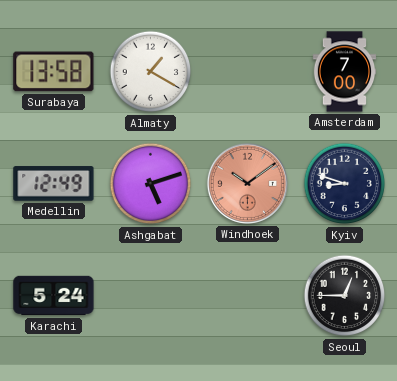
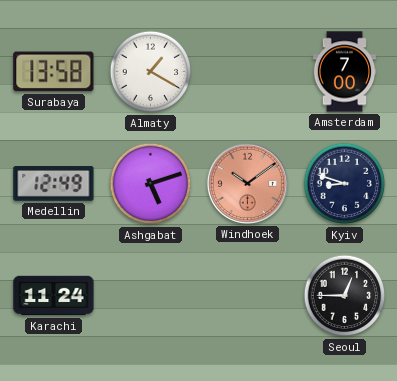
Karachi: 5:24 -> 11:24 (54, 296)
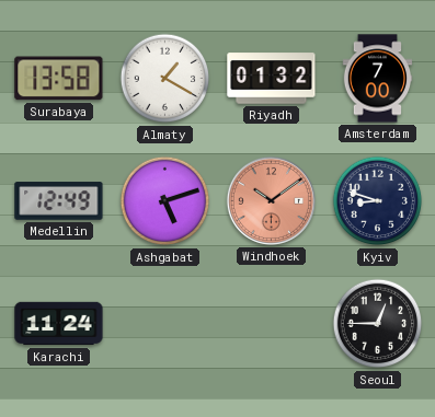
Riyadh: none -> 01:32 (272, 79)
